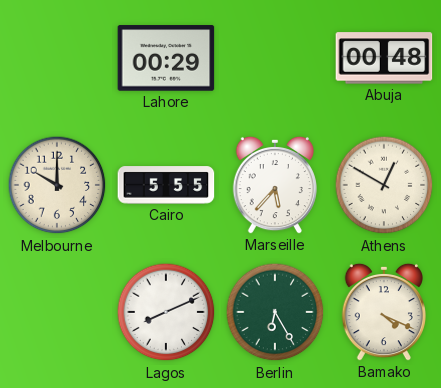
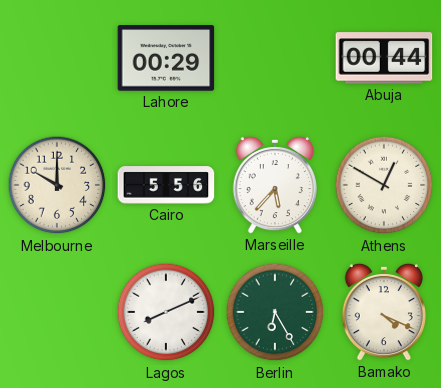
Abuja: 00:48 -> 00:44 (384, 58)
Cairo: 5:55 -> 5:56 (166, 185)
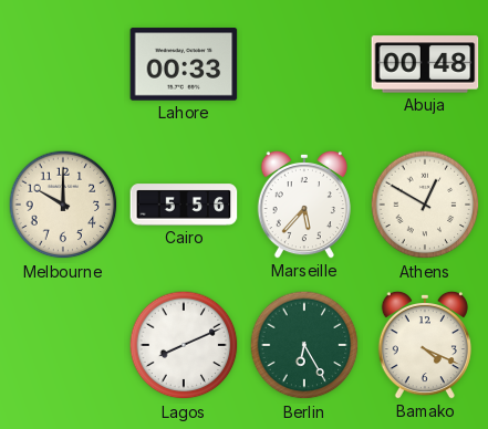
Lahore: 00:29 -> 00:33 (184, 64)
Abuja: 00:44 -> 00:48 (425, 64)
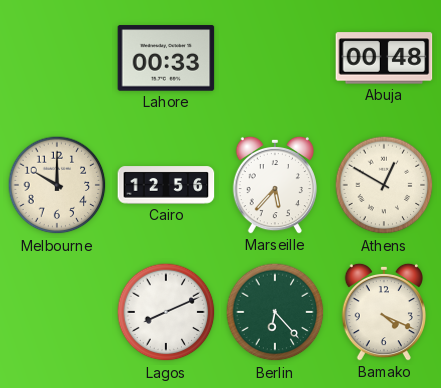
Cairo: 5:56 -> 12:56 (166, 185)
Berlin: 6:25 -> 6:23 (275, 312)
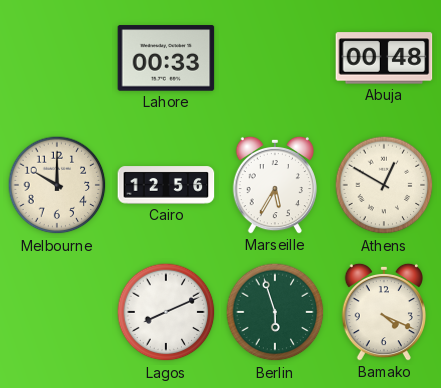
Marseille: 5:37 -> 5:35 (274, 185)
Berlin: 6:23 -> 5:57 (275, 312)
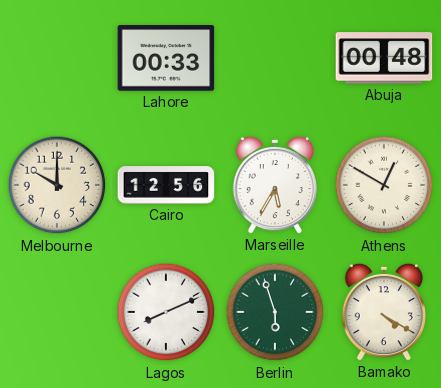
Bamako: 4:19 -> 4:20 (383, 312)
